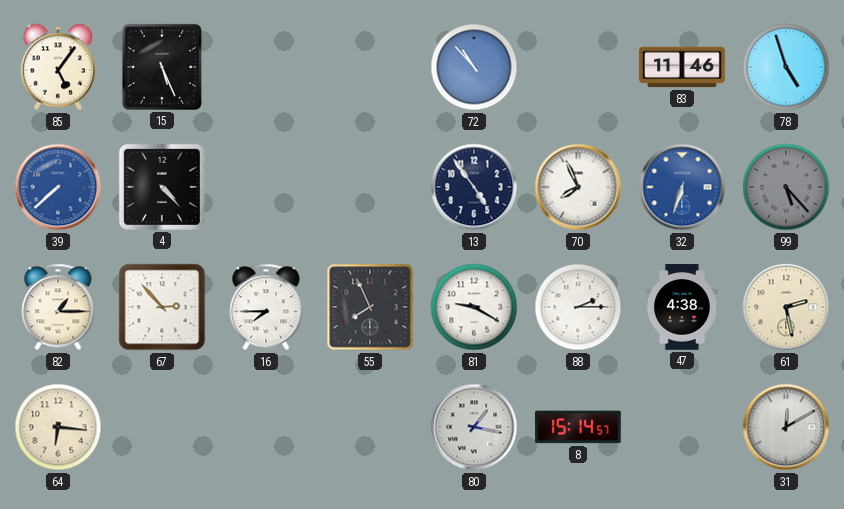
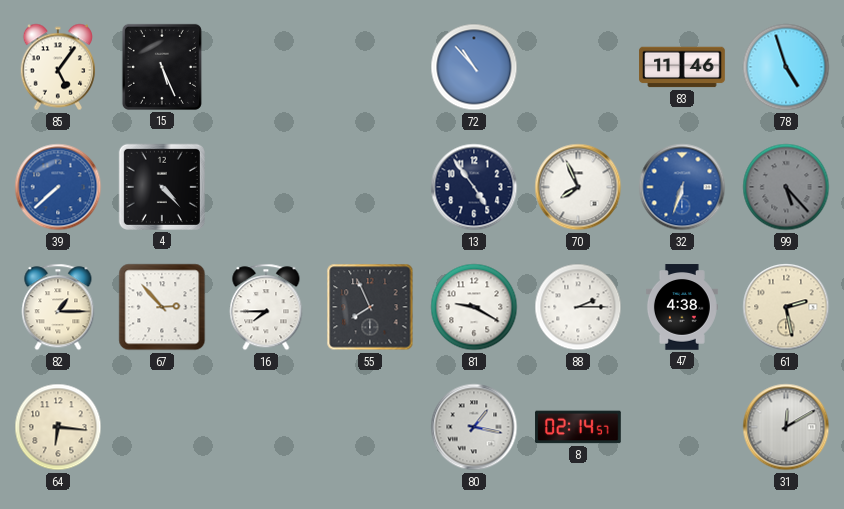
8: 15:14 -> 02:14 (578, 427)
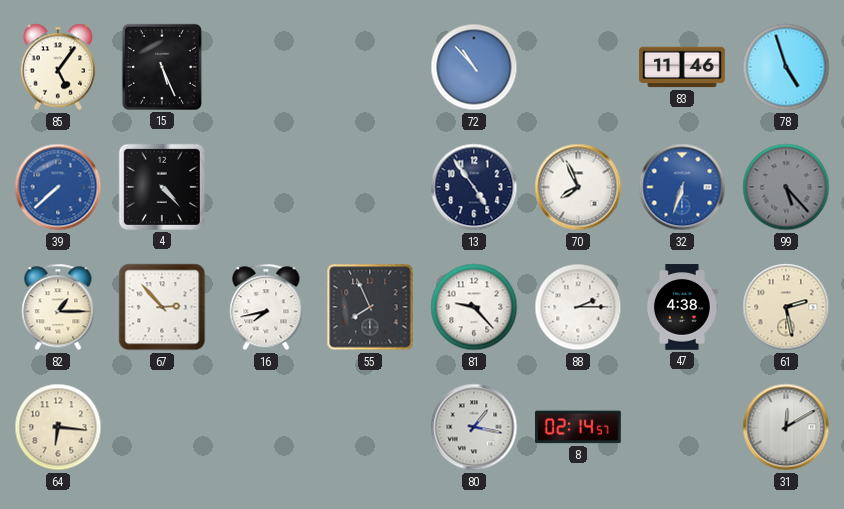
16: 7:45 -> 7:43 (266, 307)
81: 9:20 -> 9:23 (474, 307)
